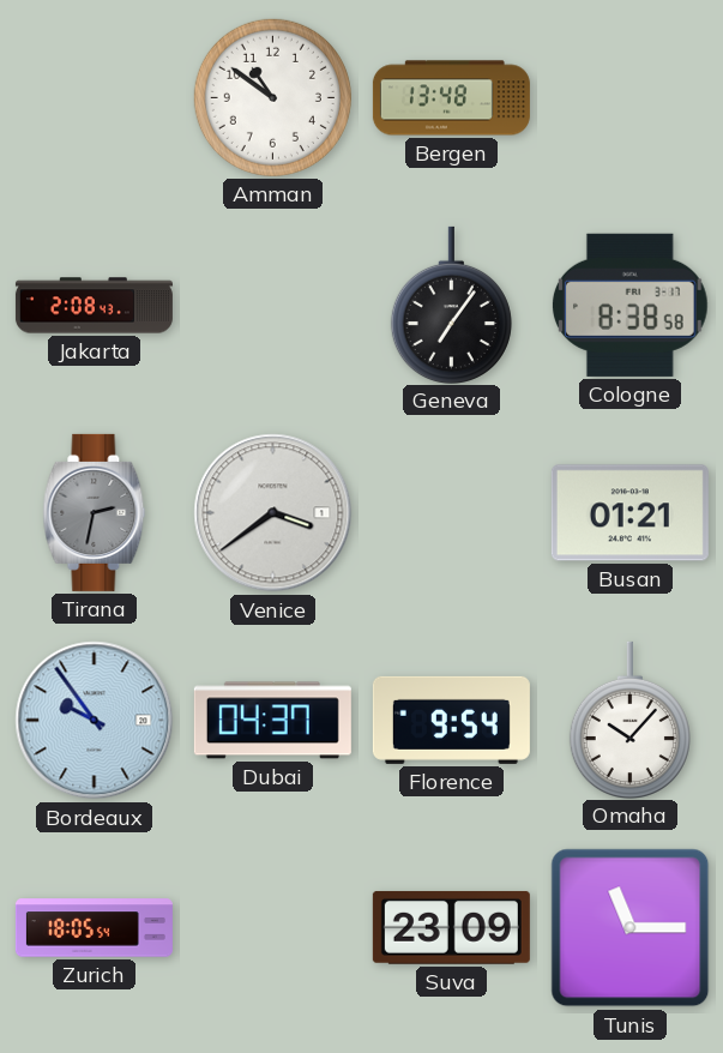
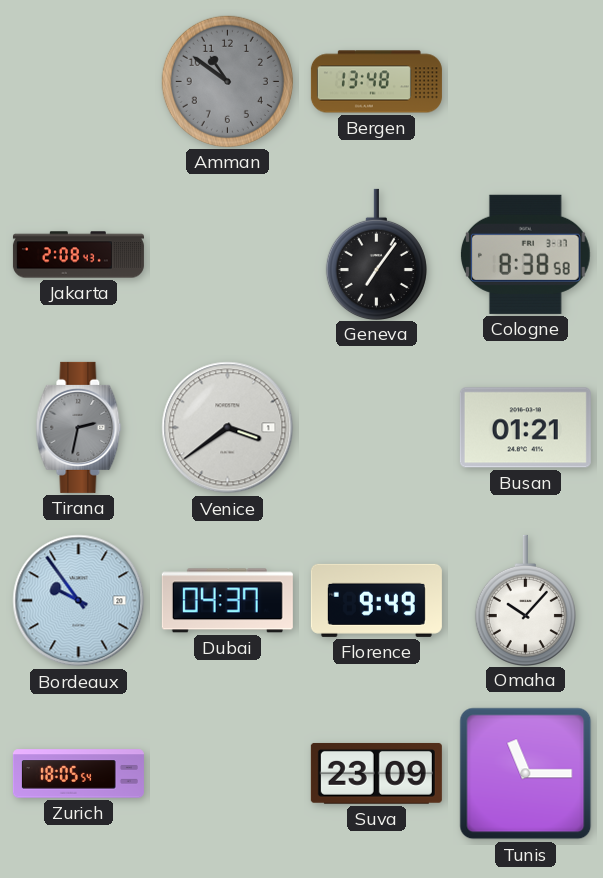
Amman dial: white -> grey (227, 81)
Florence: 9:54 -> 9:49 (376, 600)
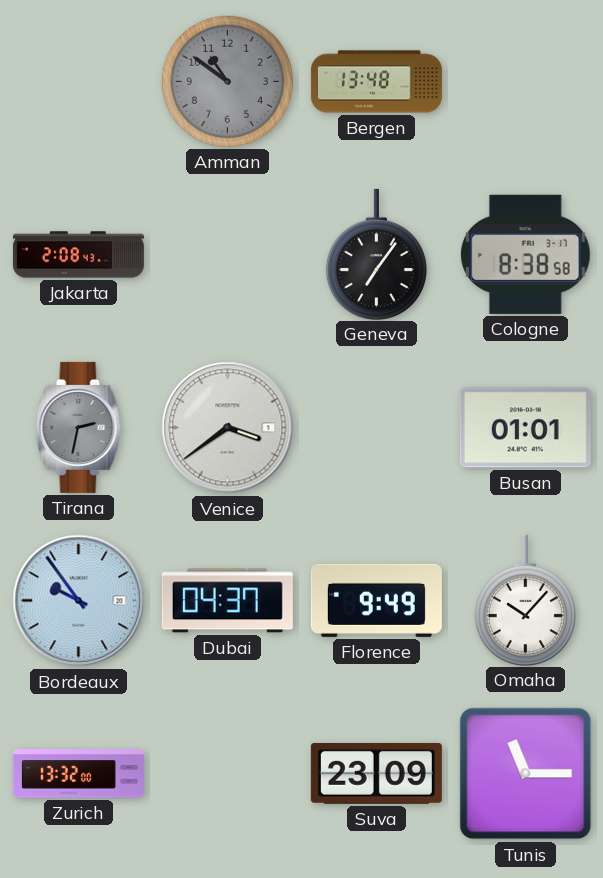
Busan: 01:21 -> 01:01 (525, 428)
Zurich: 18:05 -> 13:32 (78, 774)
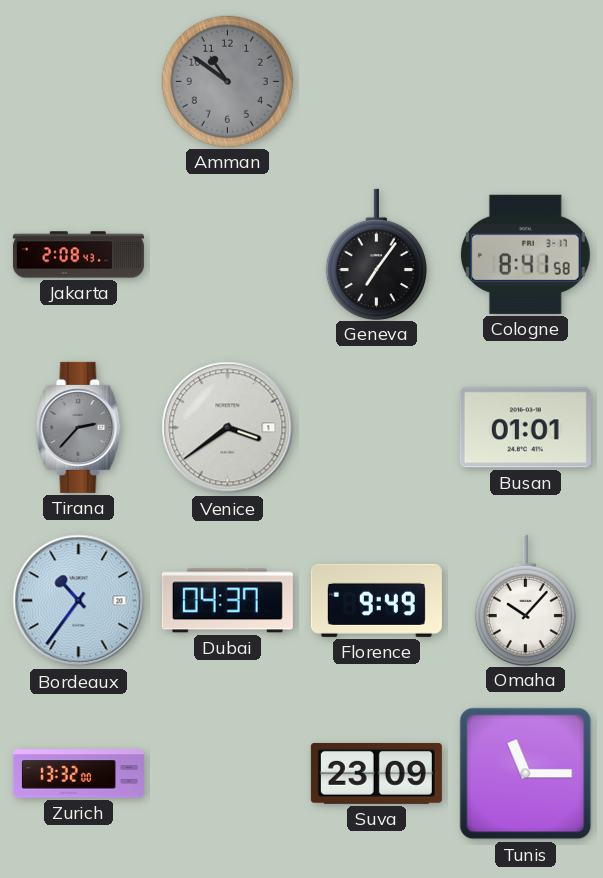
Bergen: 13:48 -> none (376, 82)
Cologne: 8:38 -> 8:41 (525, 254)
Tirana: 2:32 -> 2:37 (79, 427)
Bordeaux: 9:54 -> 10:36 (79, 601)
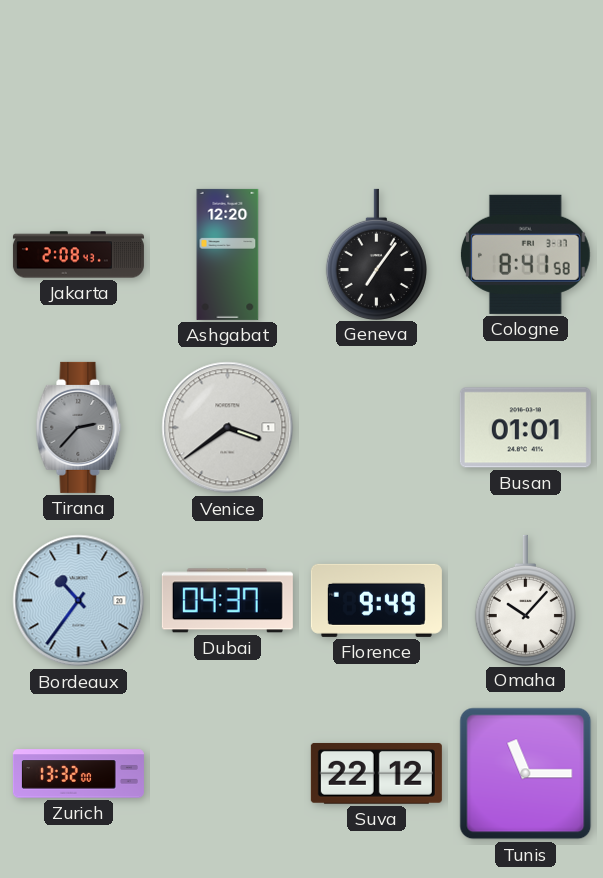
Amman: 10:51 -> none (227, 81)
Ashgabat: none -> 12:20 (228, 254)
Suva: 23:09 -> 22:12 (376, 773)
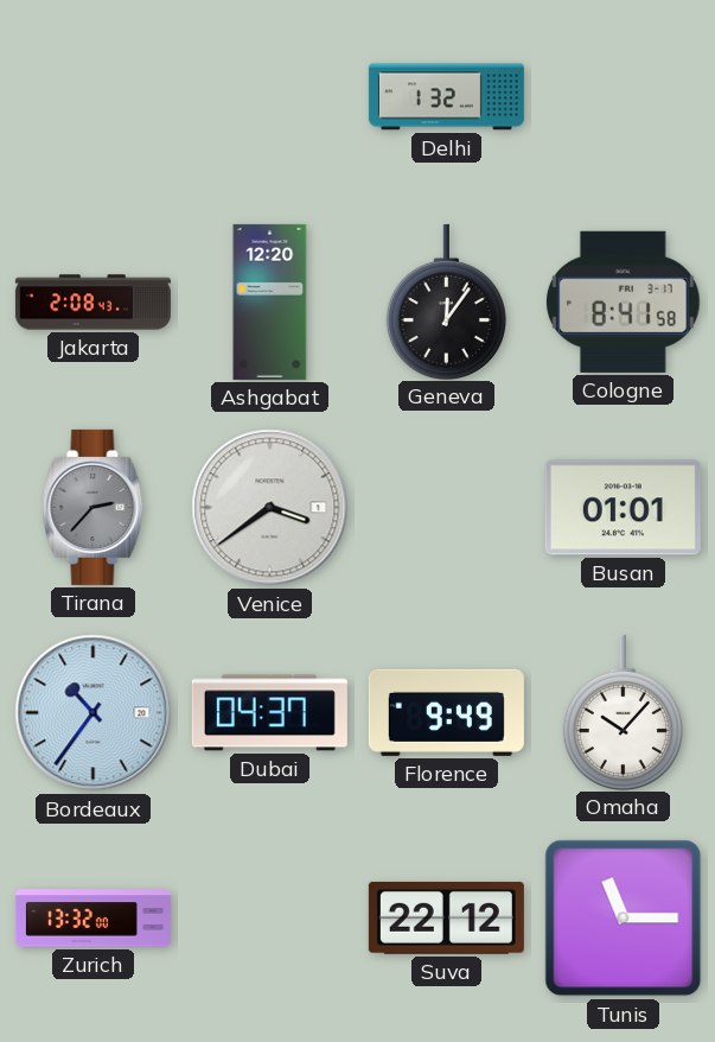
Delhi: none -> 1:32 (446, 97)
Geneva: 7:06 -> 12:06 (446, 301)
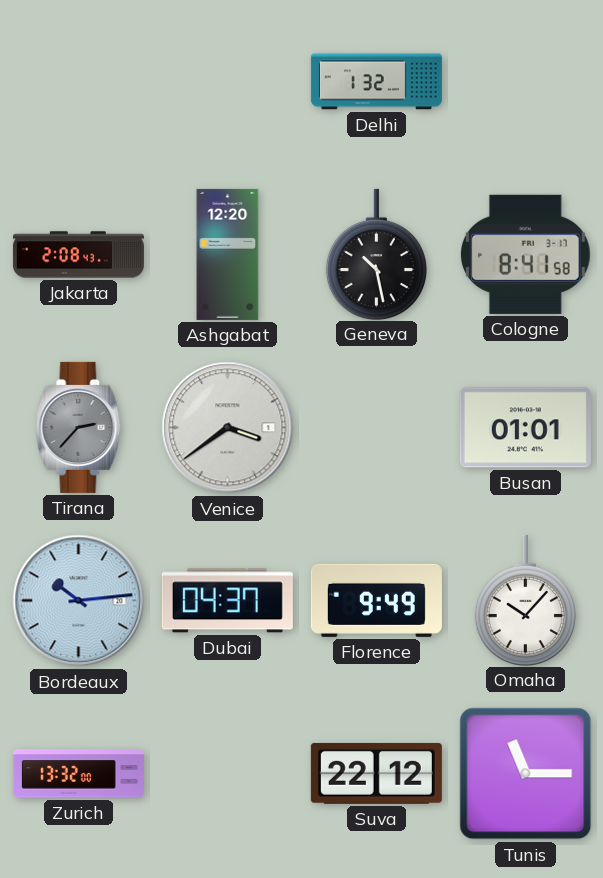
Geneva: 12:06 -> 10:28 (376, 254)
Bordeaux: 10:36 -> 10:14 (79, 601)
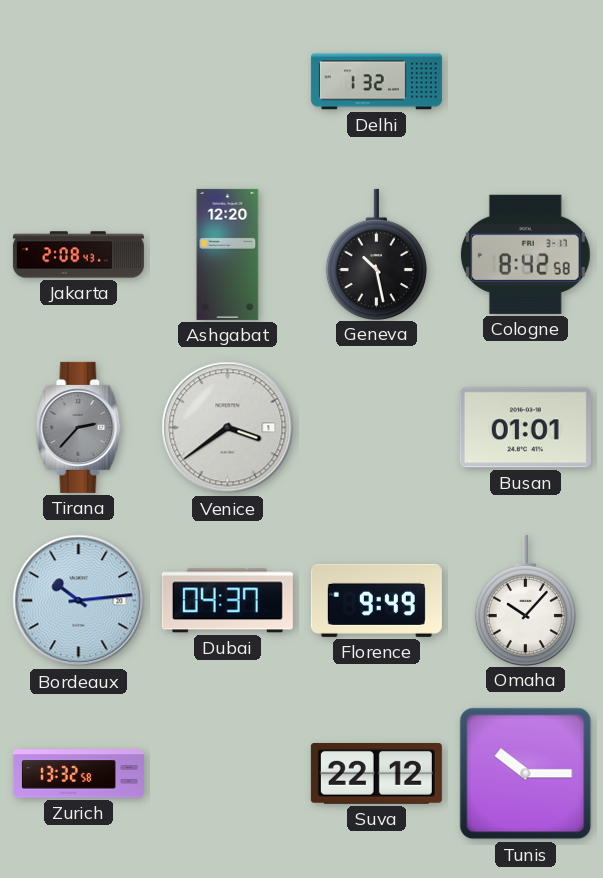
Cologne: 8:41 -> 8:42 (525, 254)
Zurich: 13:32:00 -> 13:32:58 (78, 774)
Tunis: 11:15 -> 10:15 (526, 774)
